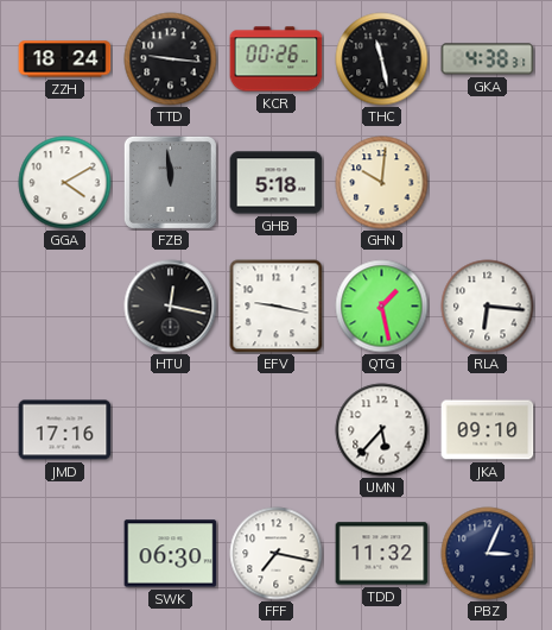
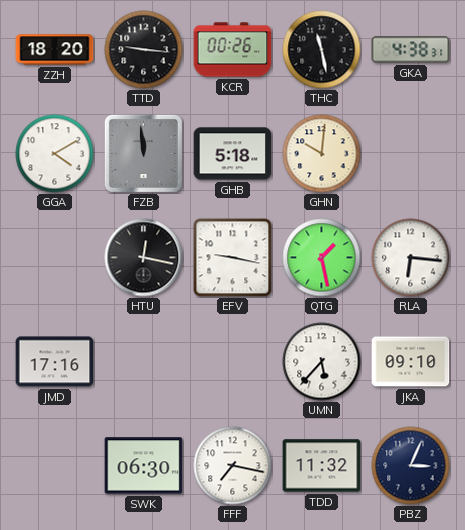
ZZH: 18:24 -> 18:20 (55, 50)
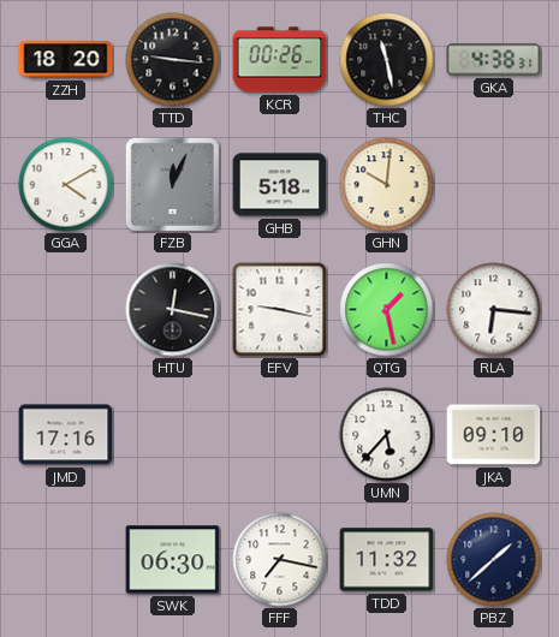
FZB: 11:59 -> 12:04 (172, 184)
PBZ: 3:04 -> 1:38 (494, 560)
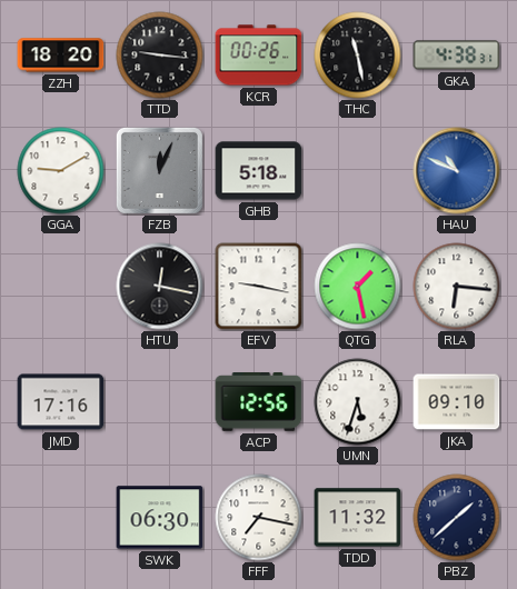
GGA: 4:10 -> 9:10 (61, 171)
GHN: 10:01 -> none (387, 185)
HAU: none -> 10:49 (457, 171)
ACP: none -> 12:56 (259, 402)
UMN: 5:37 -> 5:33 (358, 402)
